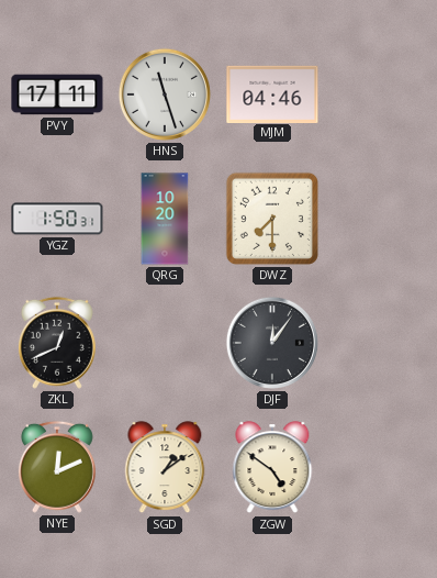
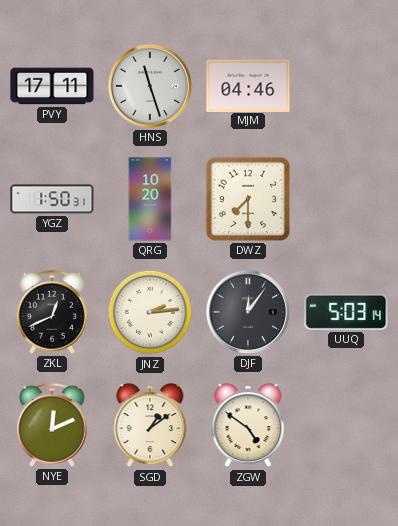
JNZ: none -> 2:14 (150, 312)
UUQ: none -> 5:03 (346, 312)
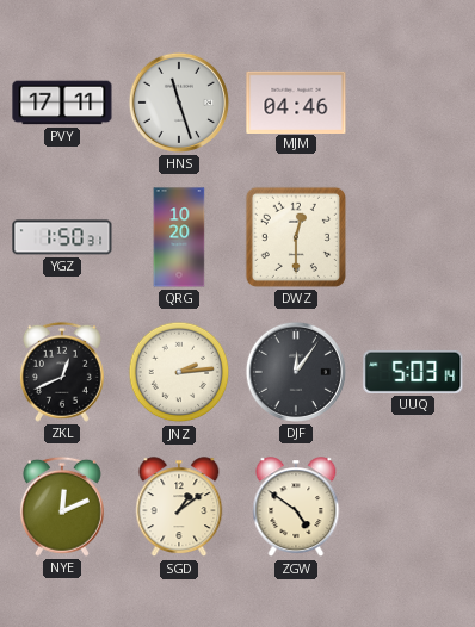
DWZ: 7:30 -> 12:30 (296, 237)
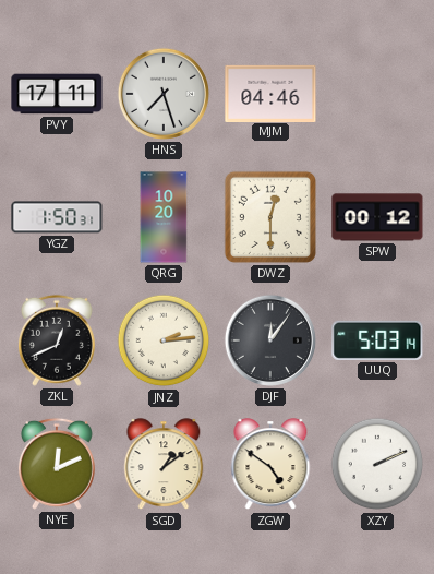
HNS: 11:27 -> 7:27 (164, 94)
SPW: none -> 00:12 (377, 217)
XZY: none -> 2:11 (377, 464)
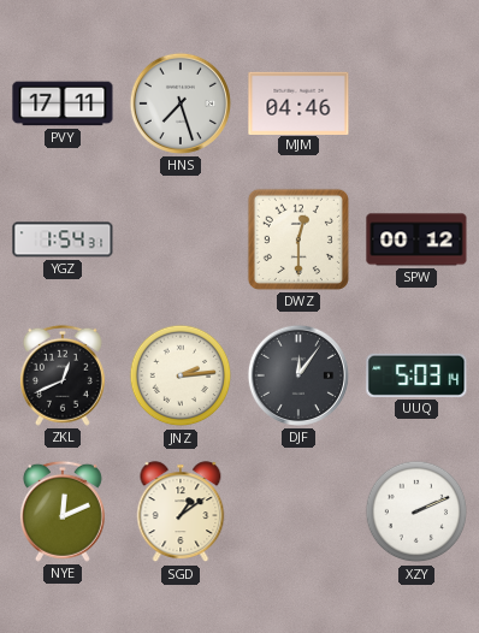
YGZ: 1:50 -> 1:54 (63, 239)
QRG: 10:20 -> none (164, 217)
ZGW: 4:51 -> none (270, 465)
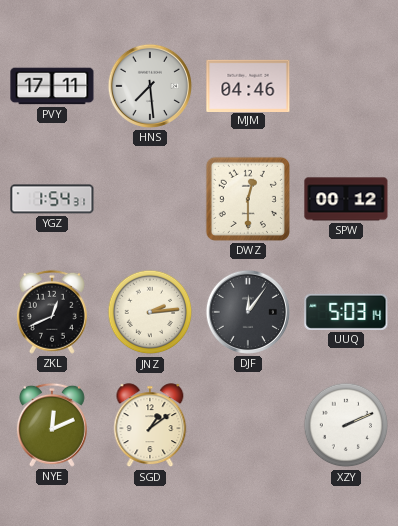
HNS: 7:27 -> 7:29 (150, 86)
